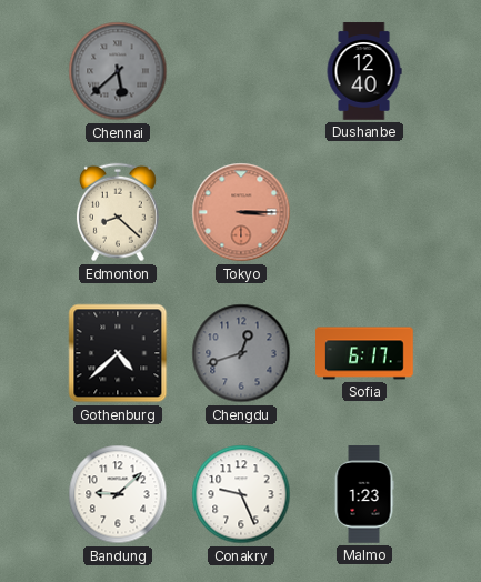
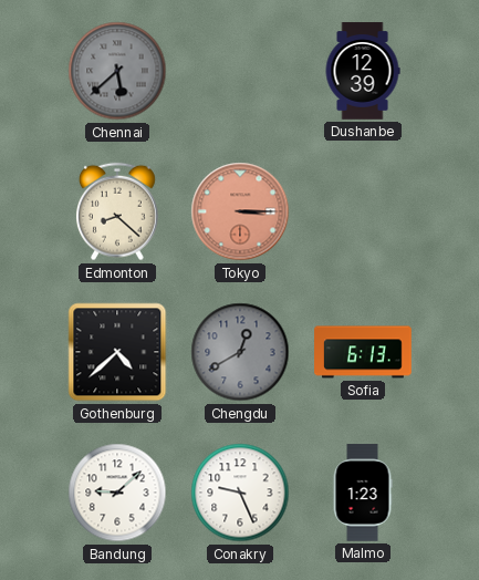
Dushanbe: 12:40 -> 12:39 (363, 71)
Chengdu: 12:42 -> 12:40 (240, 352)
Sofia: 6:17 -> 6:13 (363, 352)
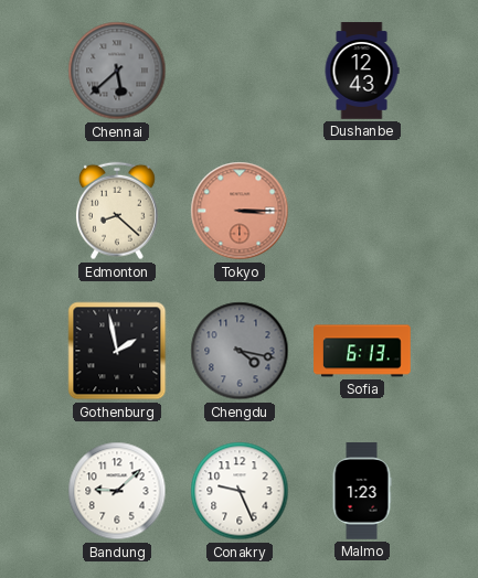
Dushanbe: 12:39 -> 12:43 (362, 71)
Gothenburg: 4:38 -> 1:58 (117, 351)
Chengdu: 12:40 -> 4:17 (240, 351)
